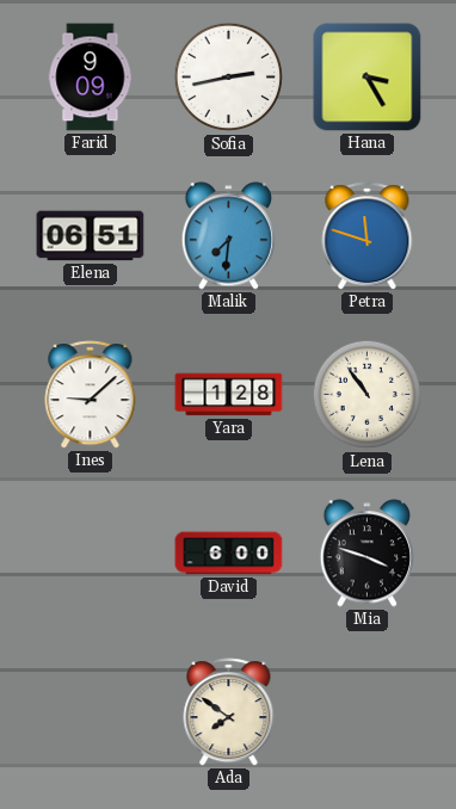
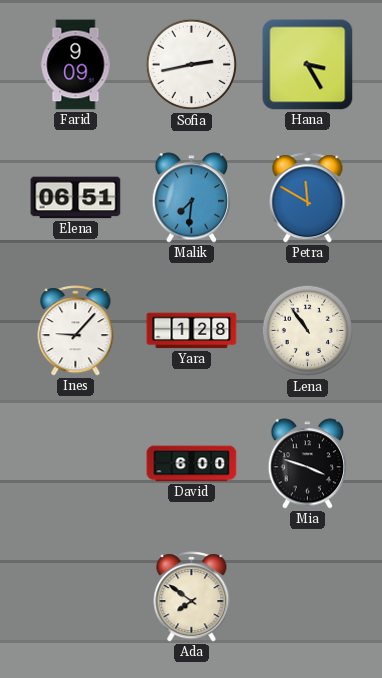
Petra: 11:48 -> 11:50 (308, 198)
Ines: 9:08 -> 9:07 (76, 331)
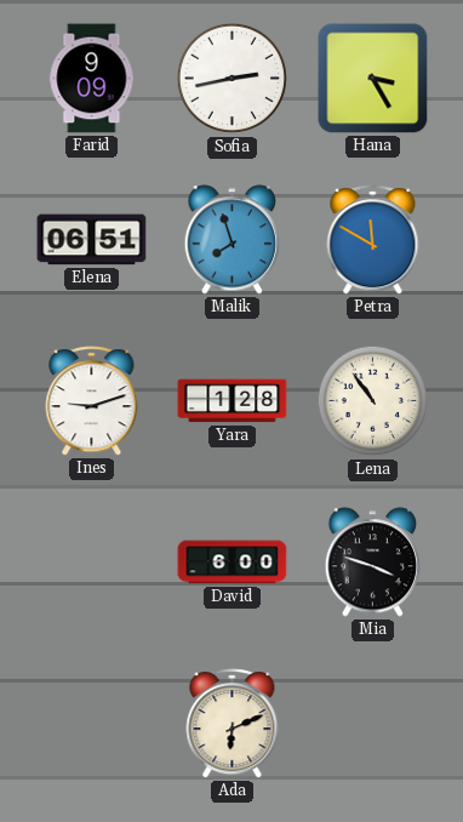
Malik: 7:31 -> 7:57 (233, 240)
Ines: 9:07 -> 9:12 (92, 401)
Ada: 7:51 -> 6:11 (233, 724)
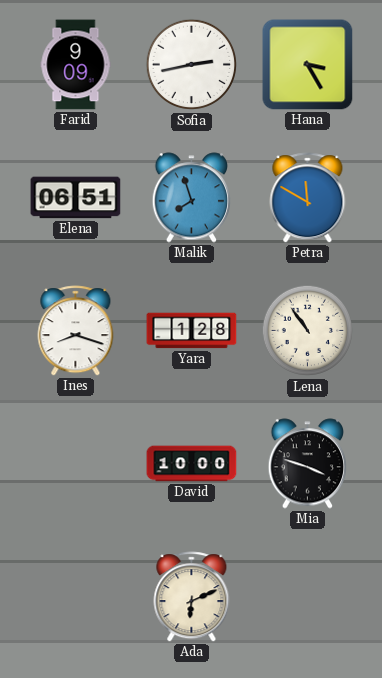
Ines: 9:12 -> 8:18 (76, 331)
David: 6:00 -> 10:00 (192, 464)
